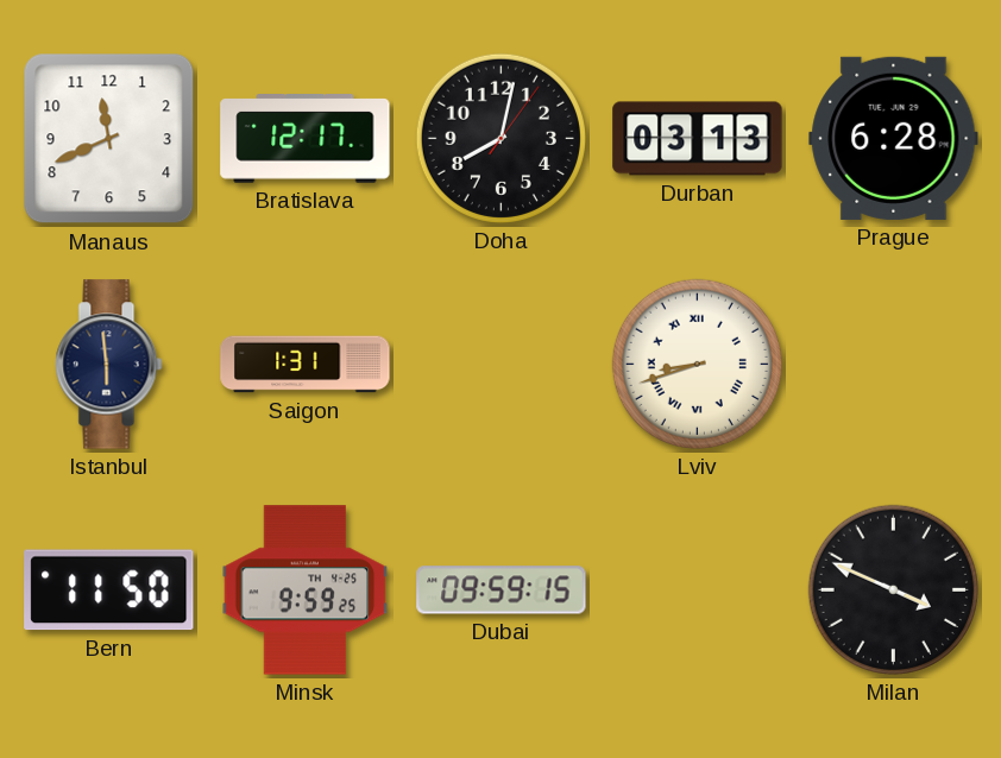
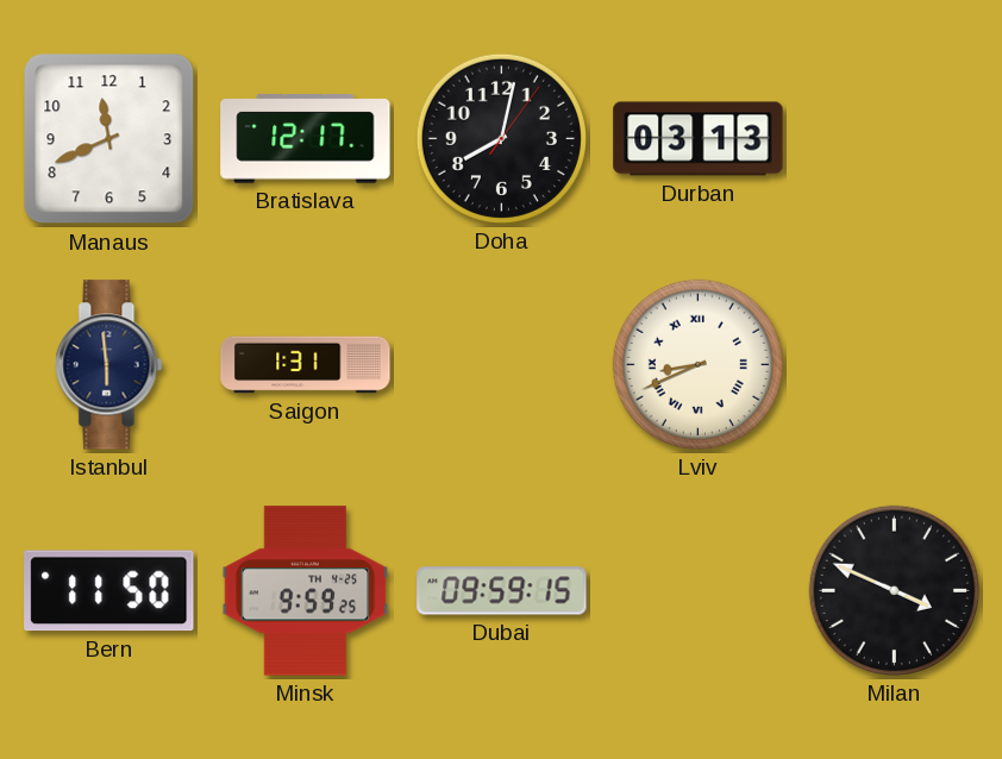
Prague: 6:28 -> none (894, 138)
Lviv: 8:42 -> 8:41 (697, 364)
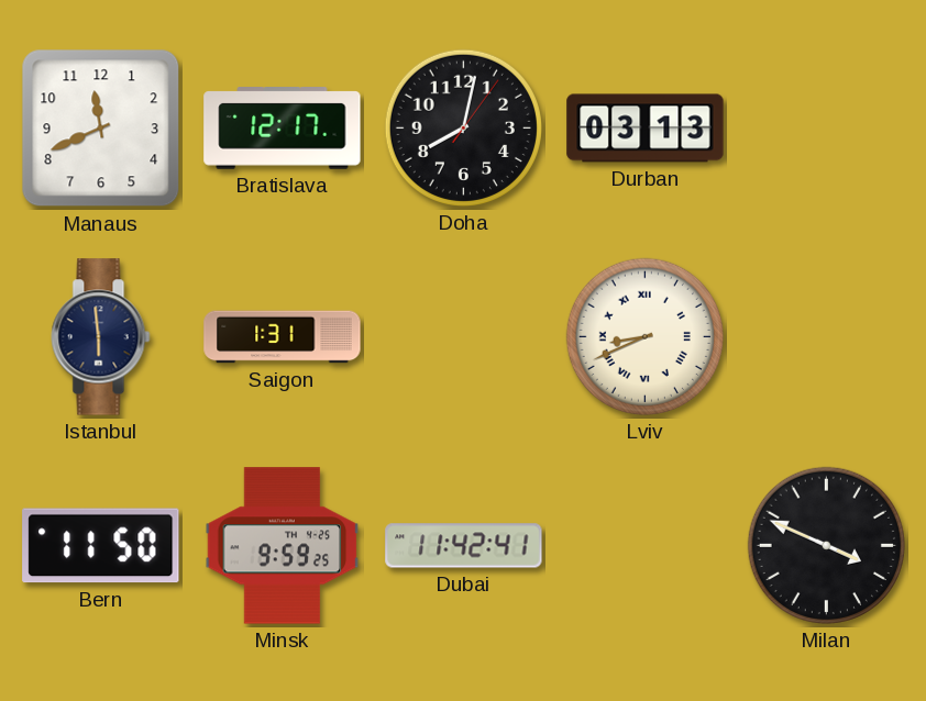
Dubai: 09:59 -> 11:42 (464, 546)
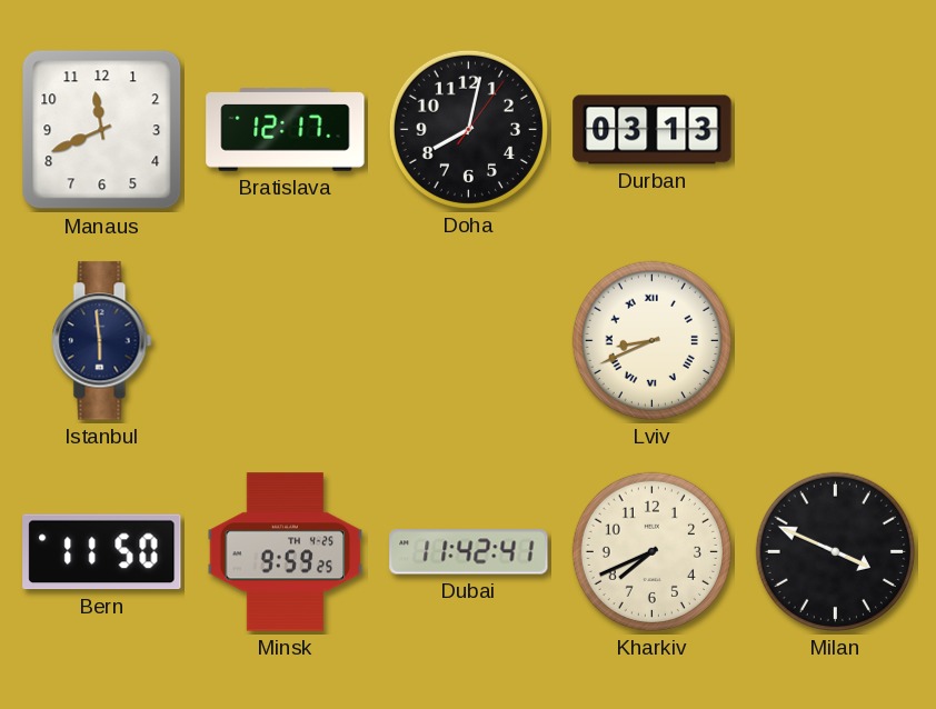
Saigon: 1:31 -> none (283, 337)
Kharkiv: none -> 7:41 (651, 551)
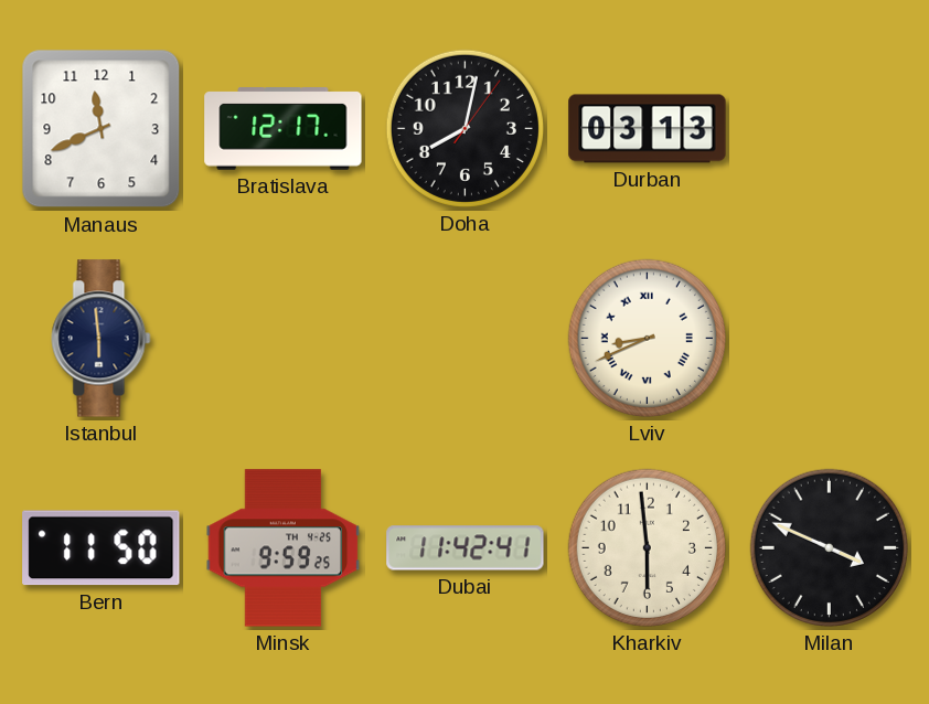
Kharkiv: 7:41 -> 5:59 (647, 547)
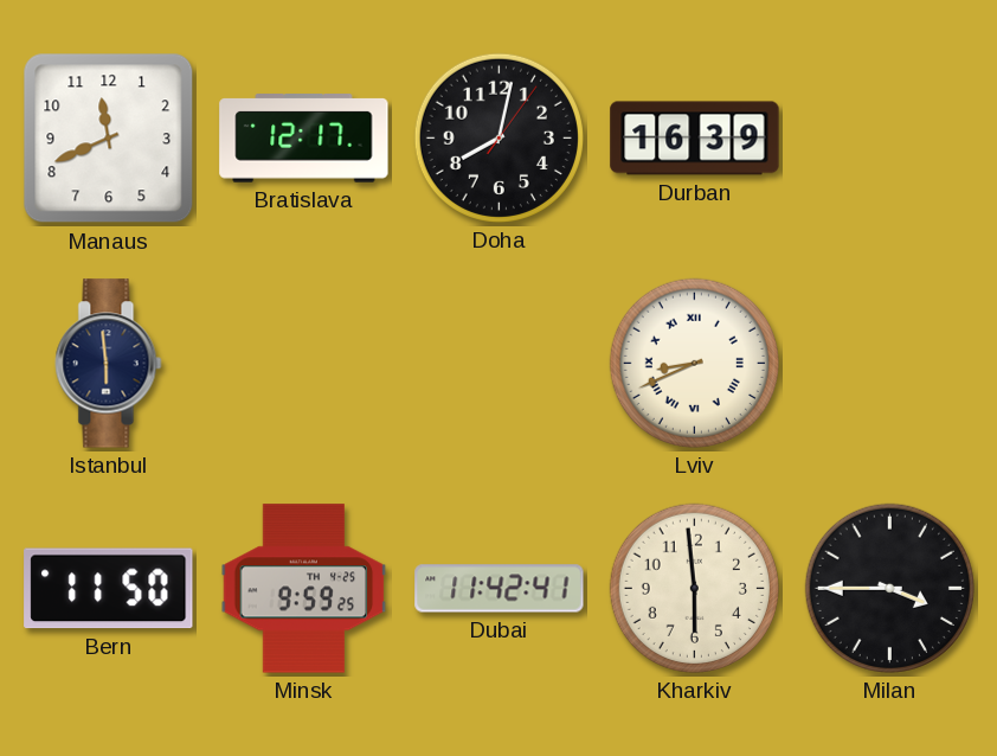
Durban: 03:13 -> 16:39 (695, 139)
Milan: 3:49 -> 3:45 (889, 588)
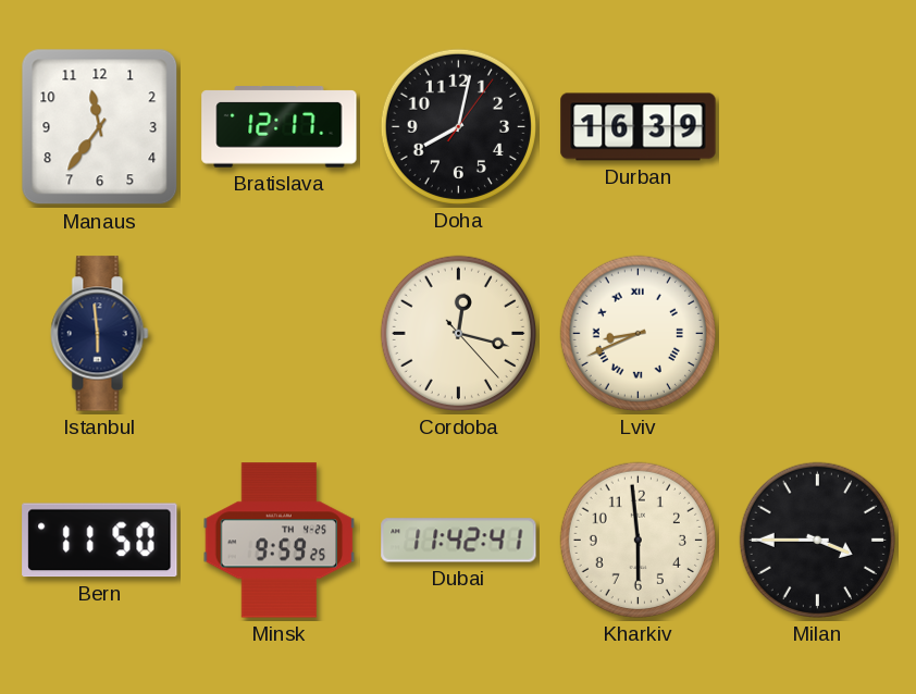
Manaus: 11:41 -> 11:36 (100, 127)
Cordoba: none -> 12:17 (458, 333)
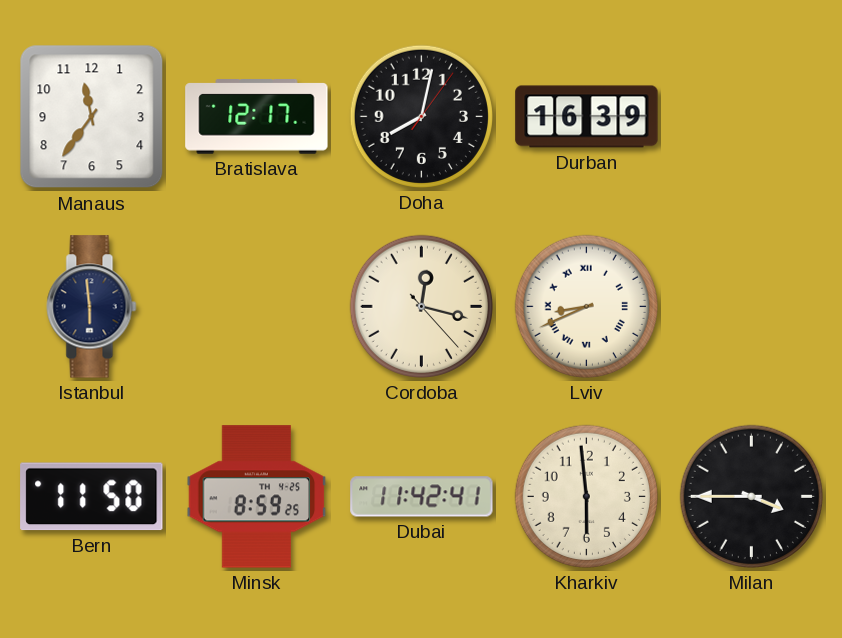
Minsk: 9:59 -> 8:59 (257, 497)
